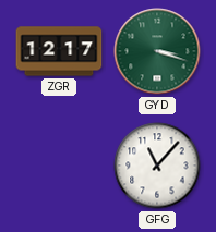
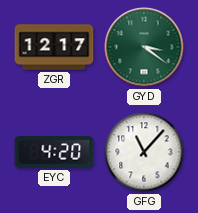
GYD: 3:18 -> 3:21 (144, 47)
EYC: none -> 4:20 (54, 152)
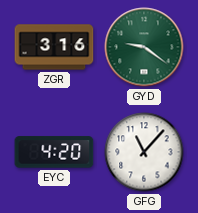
ZGR: 12:17 -> 3:16 (54, 47)
GYD: 3:21 -> 9:21 (144, 47)
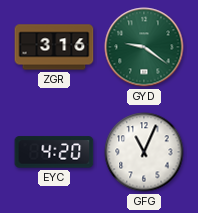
GFG: 11:07 -> 11:04 (144, 152)
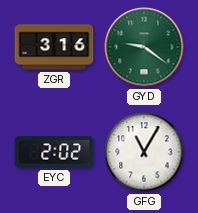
EYC: 4:20 -> 2:02 (54, 152)
GFG: 11:04 -> 11:05 (144, 152)
